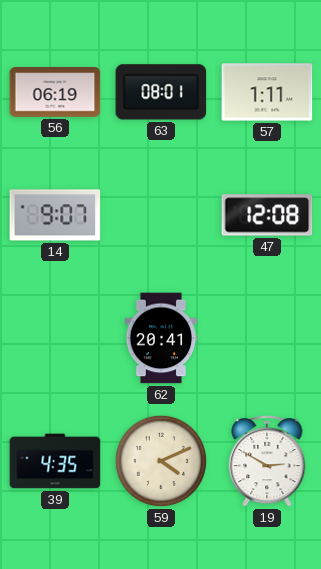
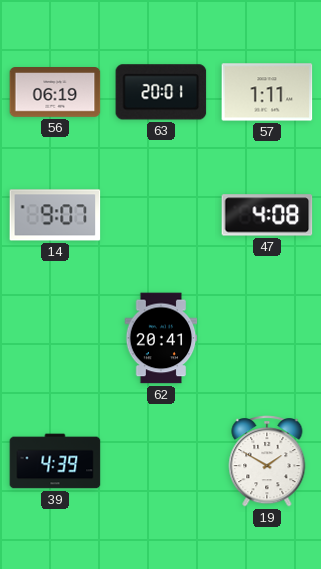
63: 08:01 -> 20:01 (161, 92)
47: 12:08 -> 4:08 (267, 215)
39: 4:35 -> 4:39 (55, 461)
59: 4:11 -> none (161, 461)
19: 2:50 -> 1:50 (267, 461)
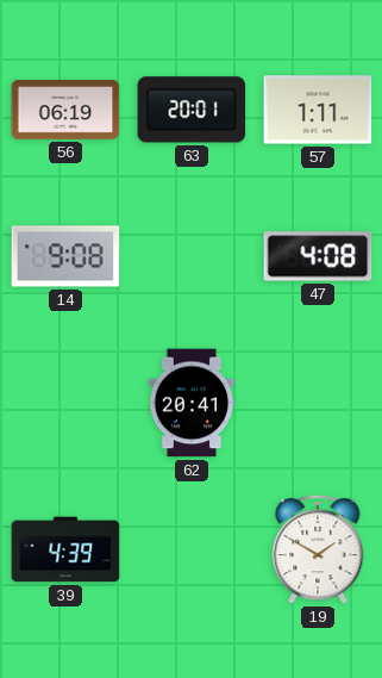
14: 9:07 -> 9:08 (65, 256)
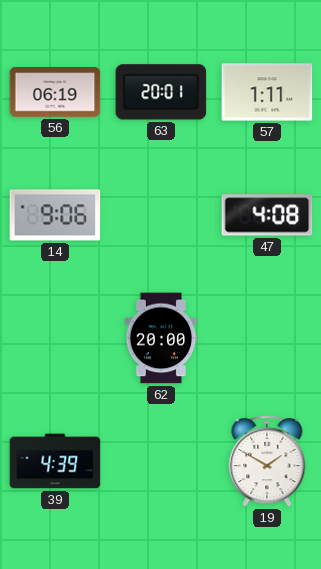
14: 9:08 -> 9:06 (55, 215)
62: 20:41 -> 20:00 (161, 338)
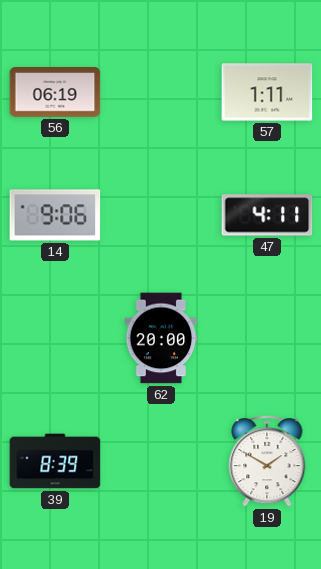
63: 20:01 -> none (161, 92)
47: 4:08 -> 4:11 (267, 215)
39: 4:39 -> 8:39 (55, 461)
